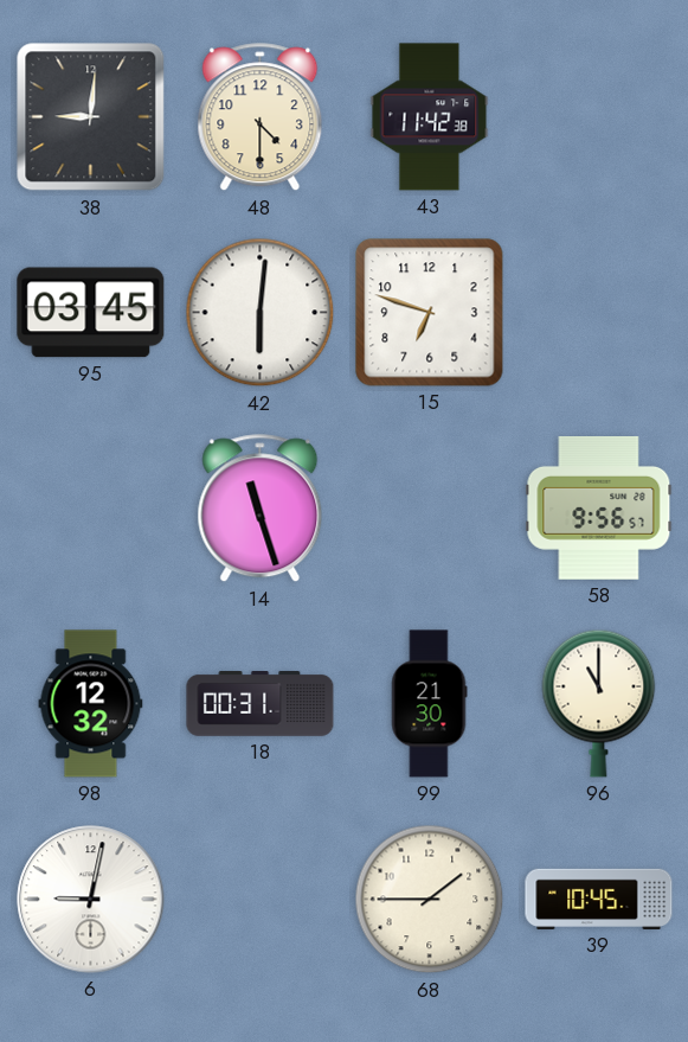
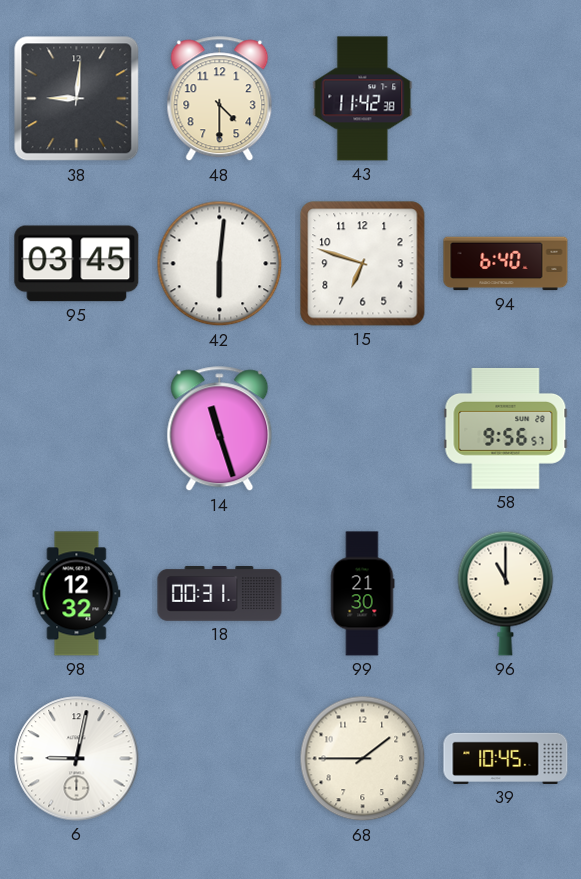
94: none -> 6:40 (506, 264)
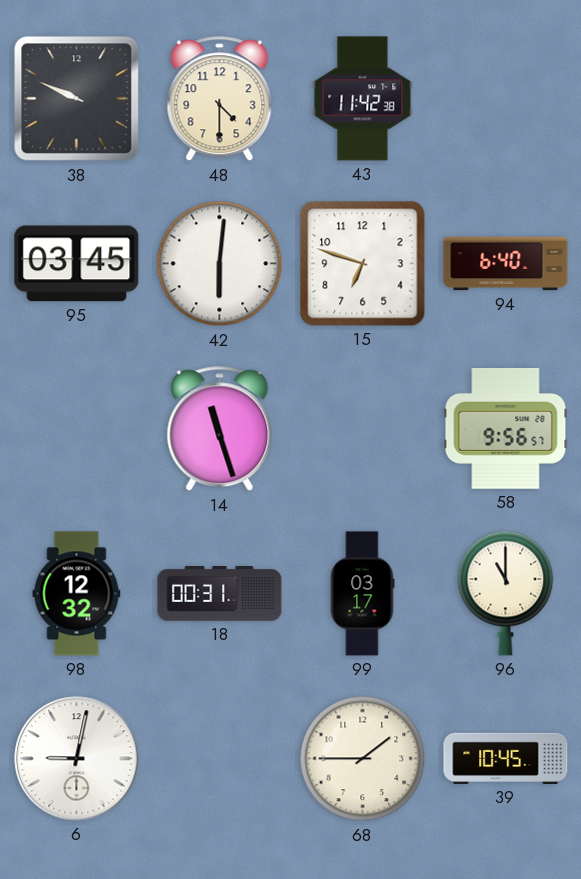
38: 9:01 -> 9:49 (77, 99)
99: 21:30 -> 03:17 (362, 594)
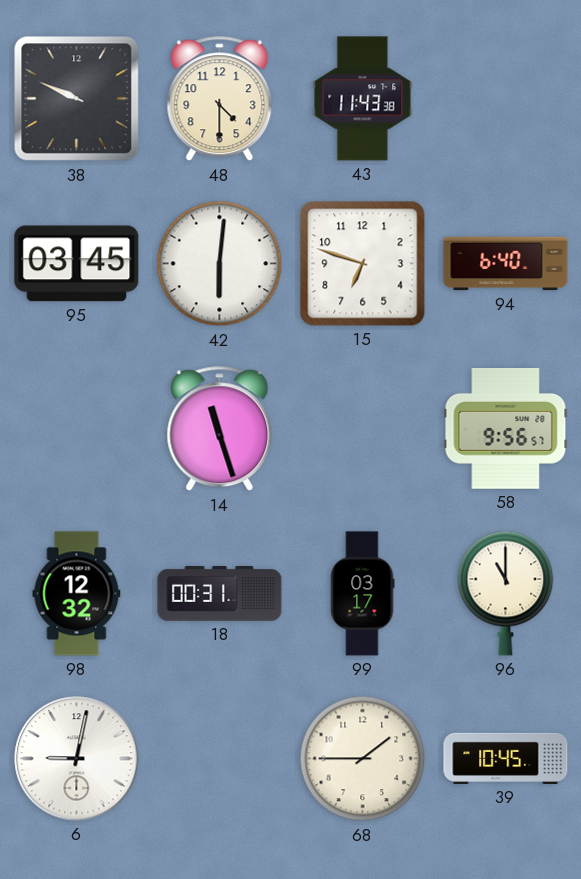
43: 11:42 -> 11:43 (363, 99)
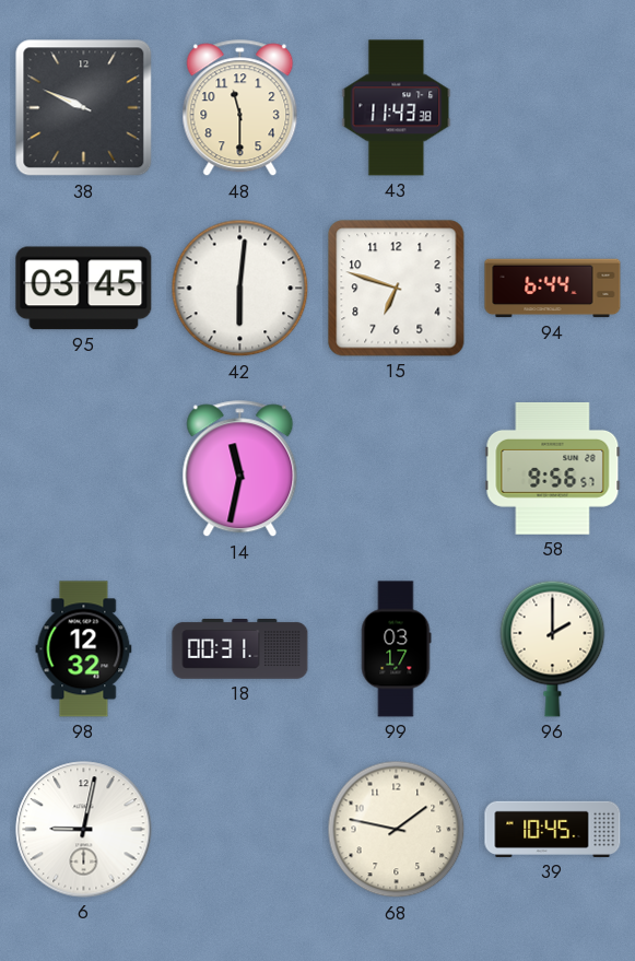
48: 4:30 -> 11:30 (240, 108)
94: 6:40 -> 6:44 (553, 289)
14: 11:27 -> 11:32 (240, 469)
96: 11:00 -> 2:00 (553, 648)
68: 1:45 -> 1:47 (397, 830)
